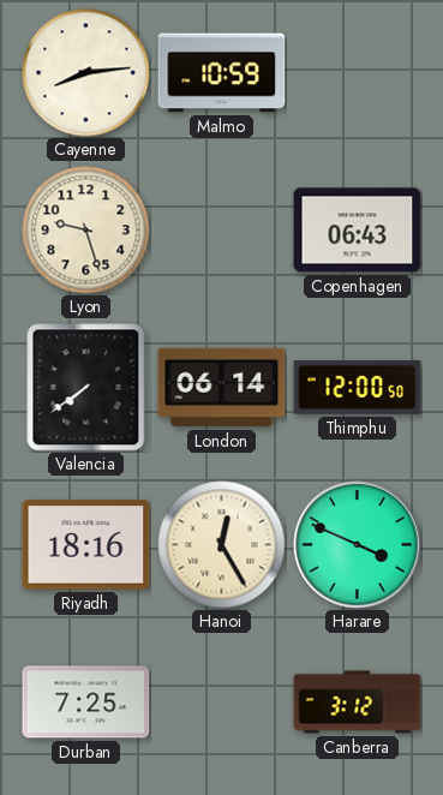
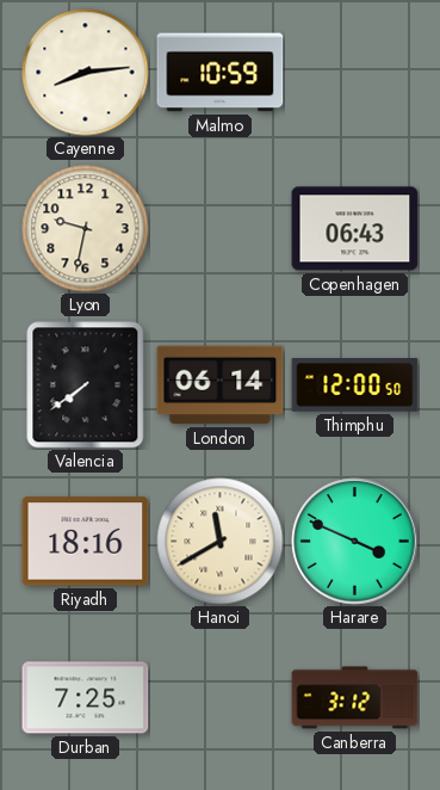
Lyon: 9:27 -> 9:32 (86, 229)
Hanoi: 12:25 -> 11:40 (221, 542)
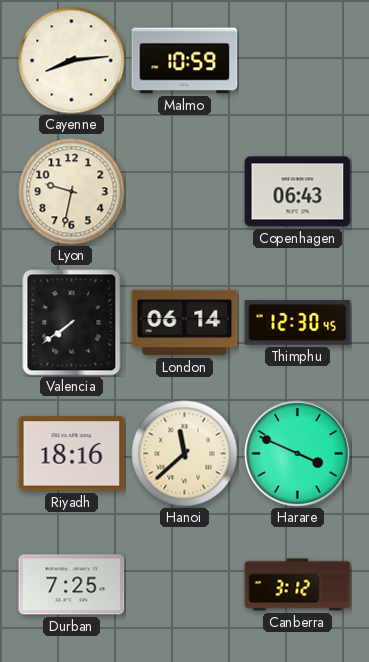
Thimphu: 12:00 -> 12:30 (298, 323)
Hanoi: 11:40 -> 11:38 (185, 454)
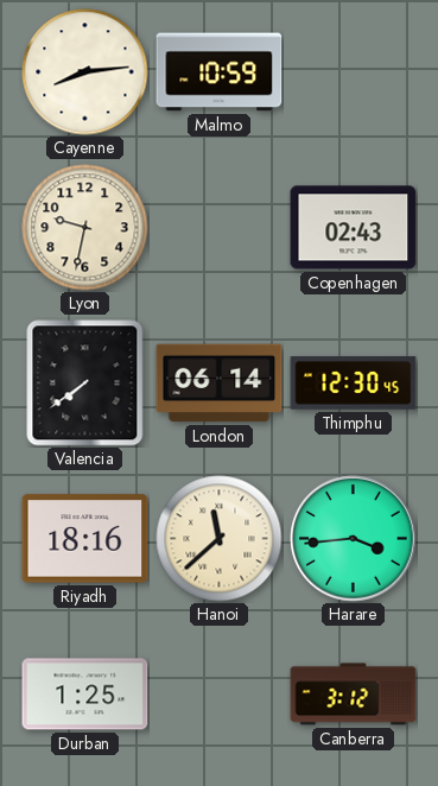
Copenhagen: 06:43 -> 02:43 (354, 228)
Harare: 3:49 -> 3:44 (354, 539)
Durban: 7:25 -> 1:25 (85, 695)
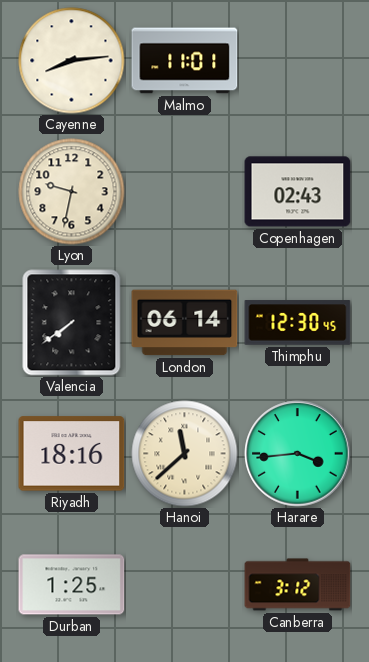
Malmo: 10:59 -> 11:01 (185, 61)
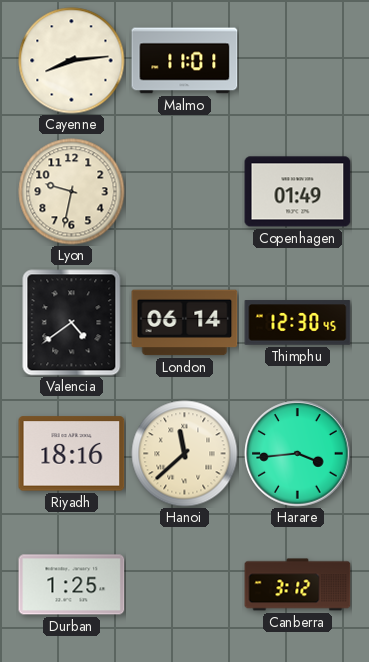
Copenhagen: 02:43 -> 01:49 (298, 192)
Valencia: 7:39 -> 4:39 (72, 323)
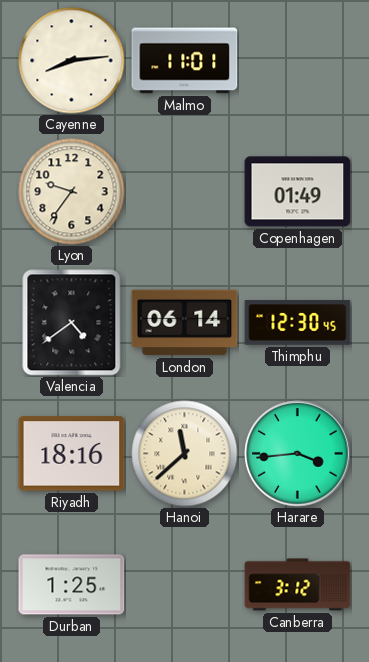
Lyon: 9:32 -> 9:36 (72, 192)
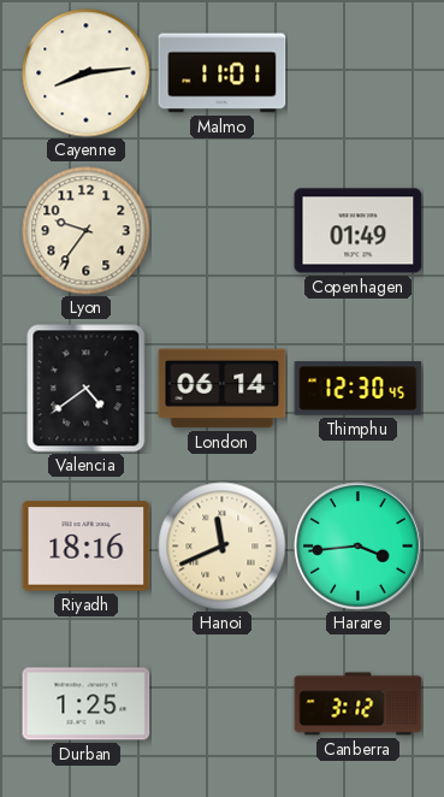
Hanoi: 11:38 -> 11:41 (223, 547)
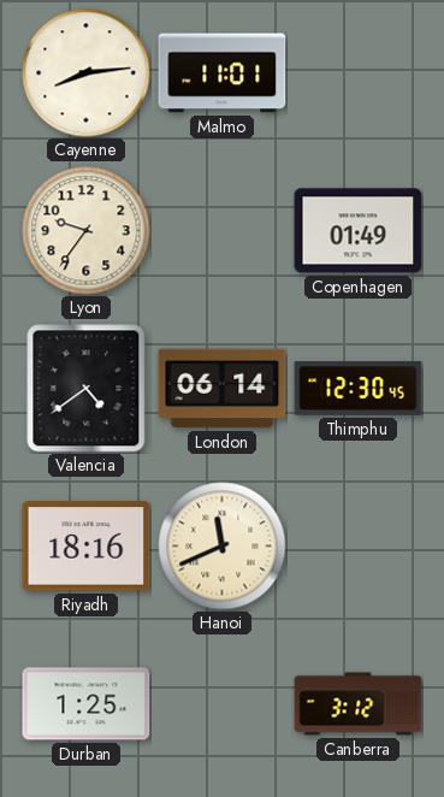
Harare: 3:44 -> none (359, 547)
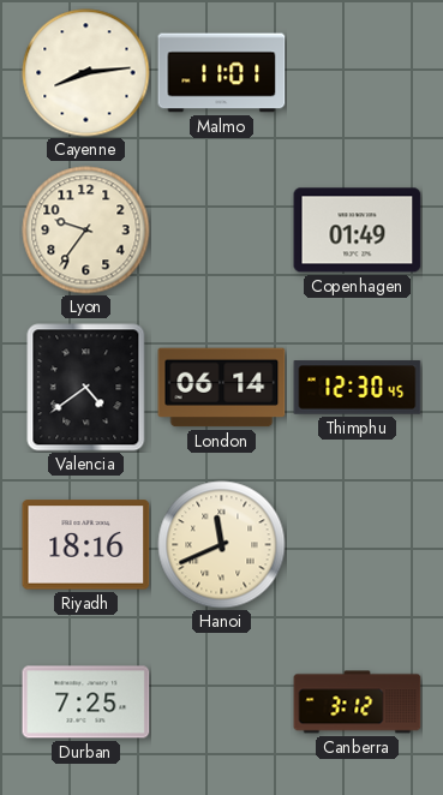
Durban: 1:25 -> 7:25 (86, 703)
